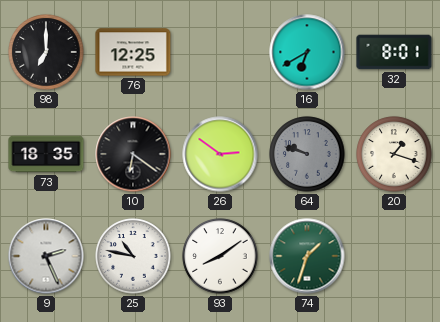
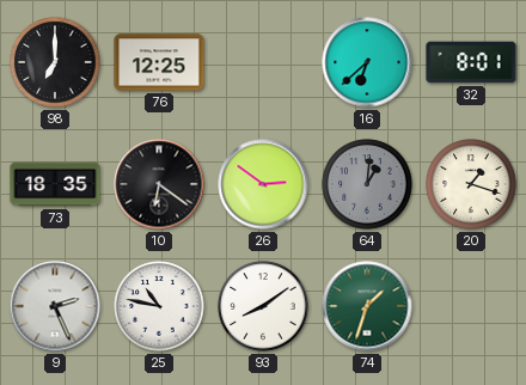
16: 6:40 -> 6:38 (367, 62)
64: 9:48 -> 1:01 (367, 184)
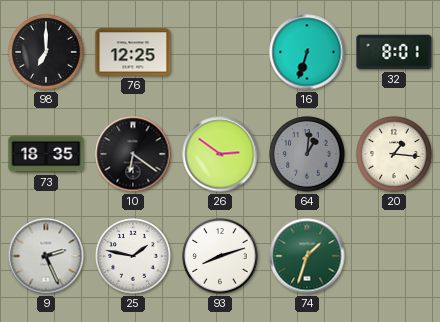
16: 6:38 -> 6:33 (307, 52)
20: 1:18 -> 1:16 (394, 154)
25: 10:47 -> 1:47 (133, 256)
93: 8:09 -> 8:12 (220, 256)
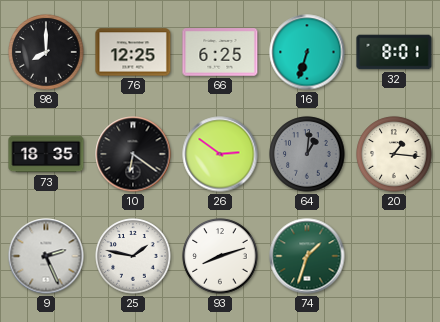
98: 7:00 -> 8:00 (46, 52)
66: none -> 6:25 (220, 52)
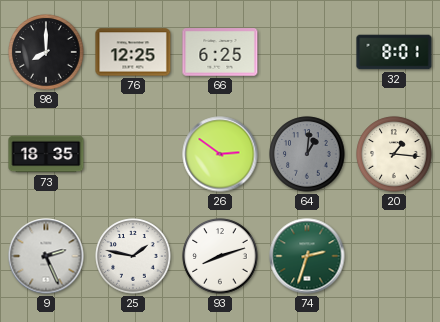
16: 6:33 -> none (307, 52)
10: 6:21 -> none (133, 154)
74: 1:33 -> 2:33 (307, 256)
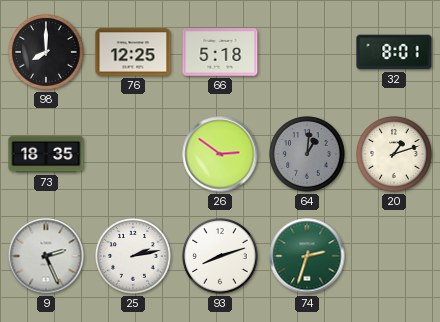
66: 6:25 -> 5:18 (220, 52)
20: 1:16 -> 1:12 (394, 154)
25: 1:47 -> 2:13 (133, 256)
